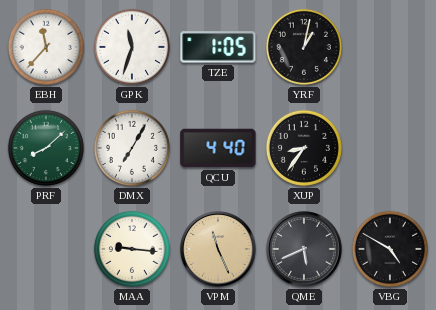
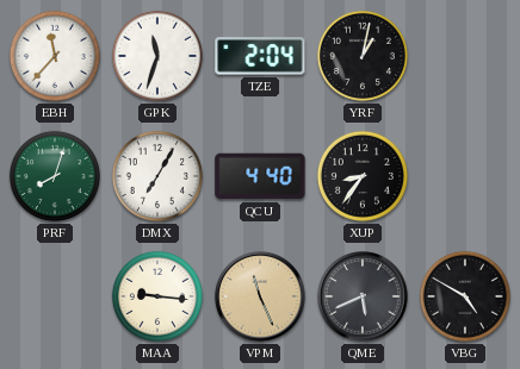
TZE: 1:05 -> 2:04 (260, 56)
PRF: 8:08 -> 8:03 (55, 176)
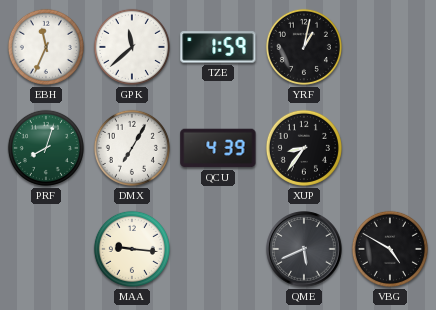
EBH: 11:37 -> 11:34 (46, 47)
GPK: 11:33 -> 11:38 (132, 47)
TZE: 2:04 -> 1:59 (218, 47)
QCU: 4:40 -> 4:39 (218, 148)
VPM: 11:26 -> none (260, 296)
